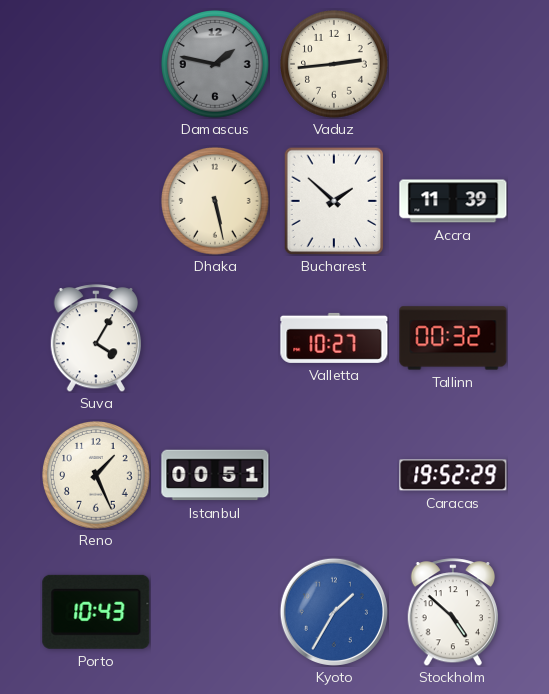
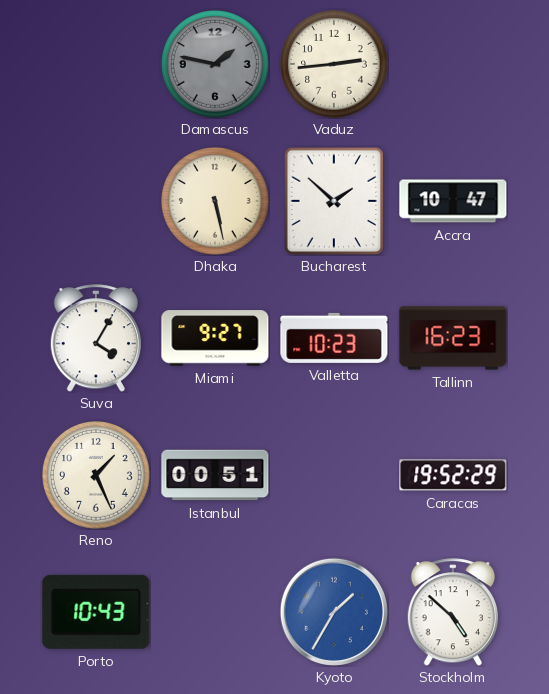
Accra: 11:39 -> 10:47 (453, 201)
Miami: none -> 9:27 (215, 338)
Valletta: 10:27 -> 10:23 (334, 338)
Tallinn: 00:32 -> 16:23 (453, 338)
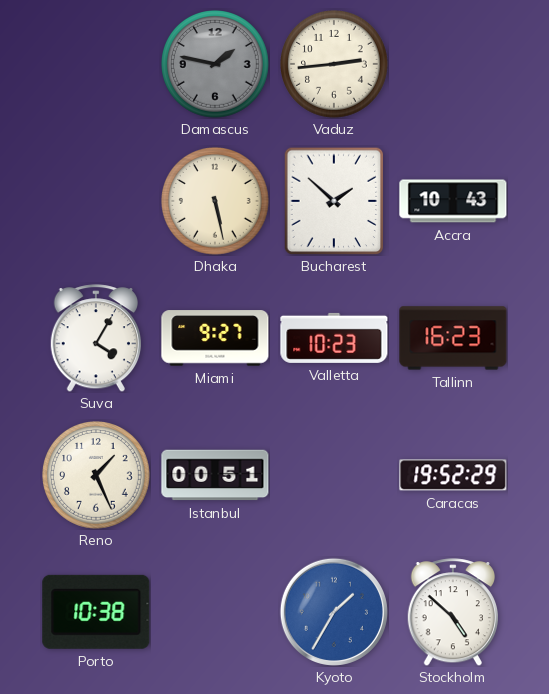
Accra: 10:47 -> 10:43 (453, 201)
Porto: 10:43 -> 10:38 (96, 612)
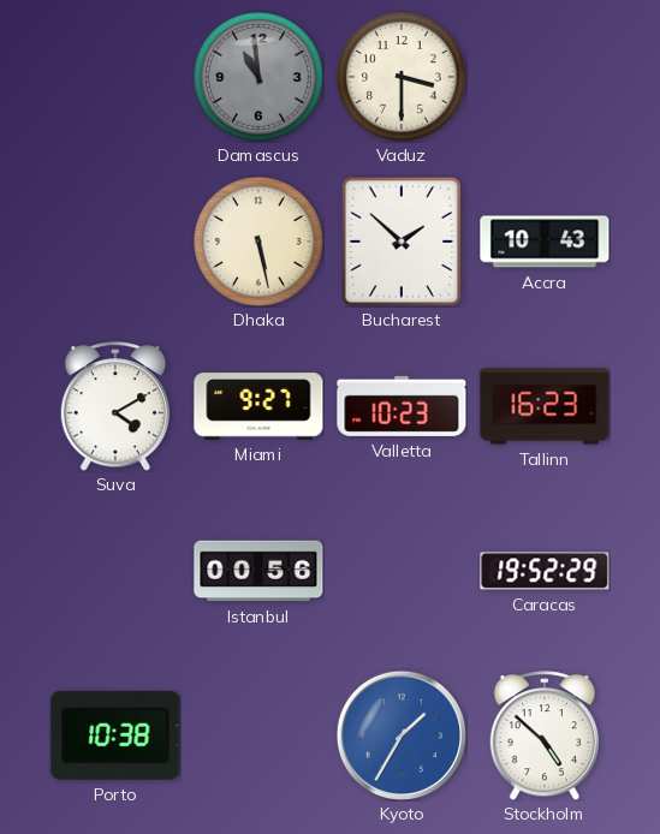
Damascus: 1:47 -> 10:59 (260, 78)
Vaduz: 2:44 -> 3:30 (403, 78)
Suva: 4:05 -> 4:10 (114, 406)
Reno: 1:26 -> none (97, 476)
Istanbul: 00:51 -> 00:56 (258, 571)
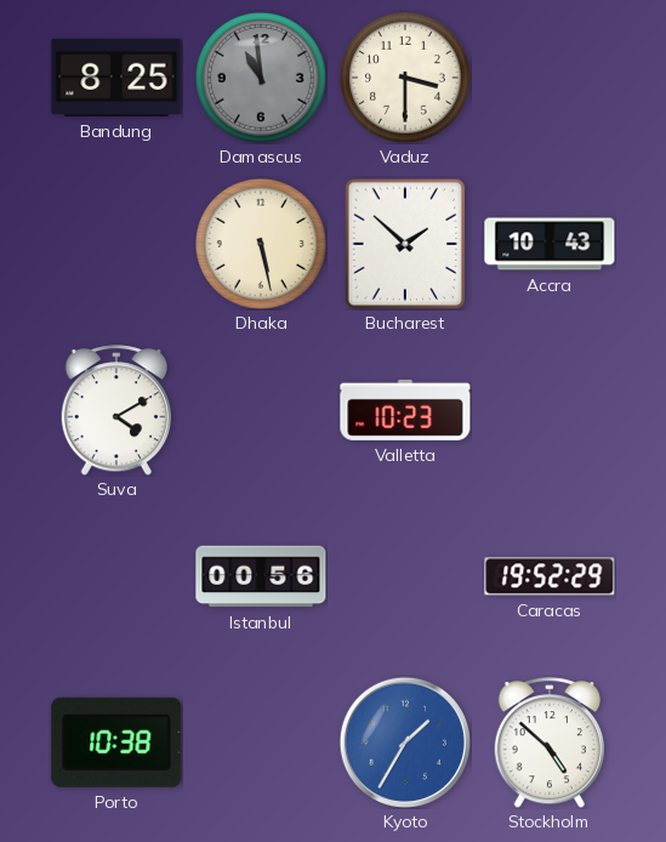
Bandung: none -> 8:25 (116, 78)
Miami: 9:27 -> none (258, 406)
Tallinn: 16:23 -> none (545, 406)
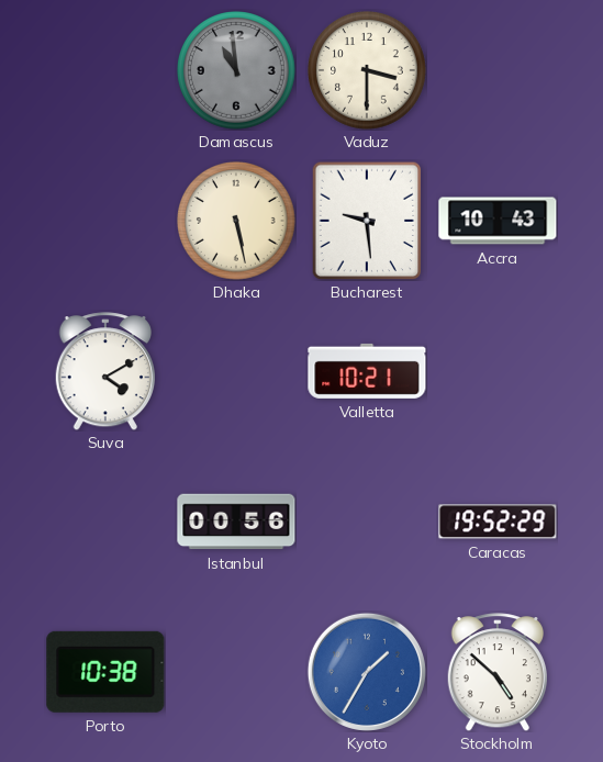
Bandung: 8:25 -> none (116, 78)
Bucharest: 1:52 -> 9:29 (367, 221)
Valletta: 10:23 -> 10:21 (367, 371)
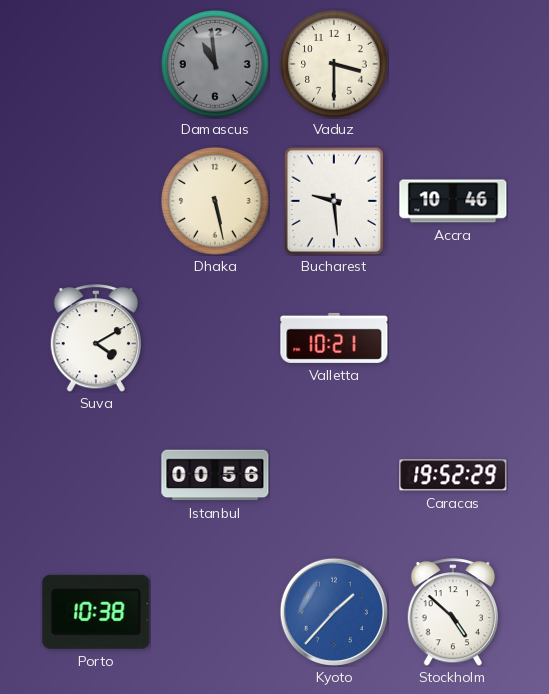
Accra: 10:43 -> 10:46 (453, 201)
Kyoto: 1:35 -> 1:37 (334, 612)
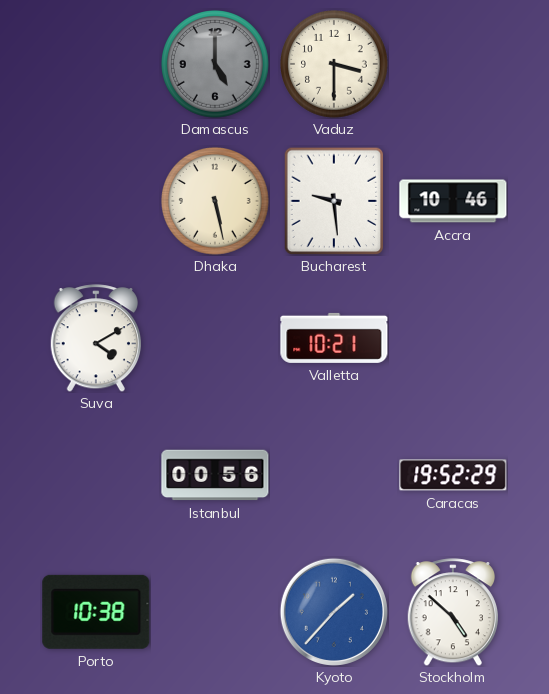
Damascus: 10:59 -> 5:00 (216, 65)
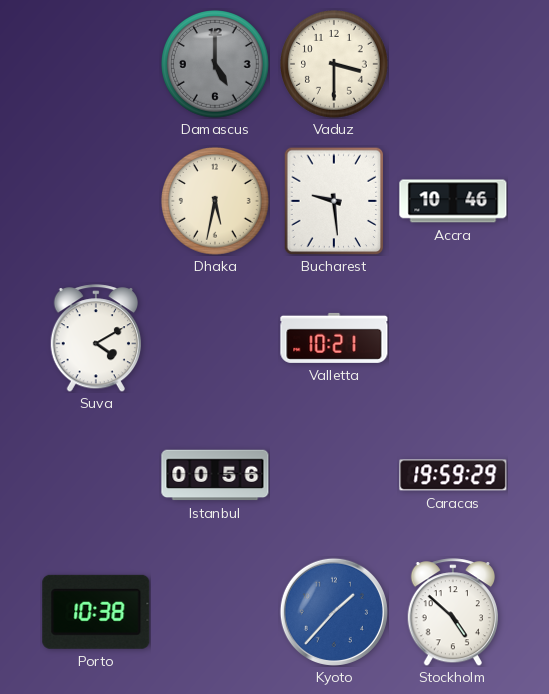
Dhaka: 5:28 -> 5:32 (216, 202)
Caracas: 19:52 -> 19:59 (453, 475)
